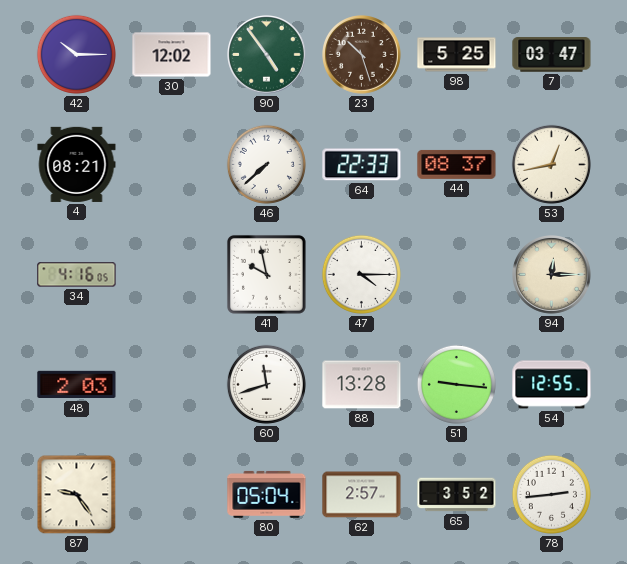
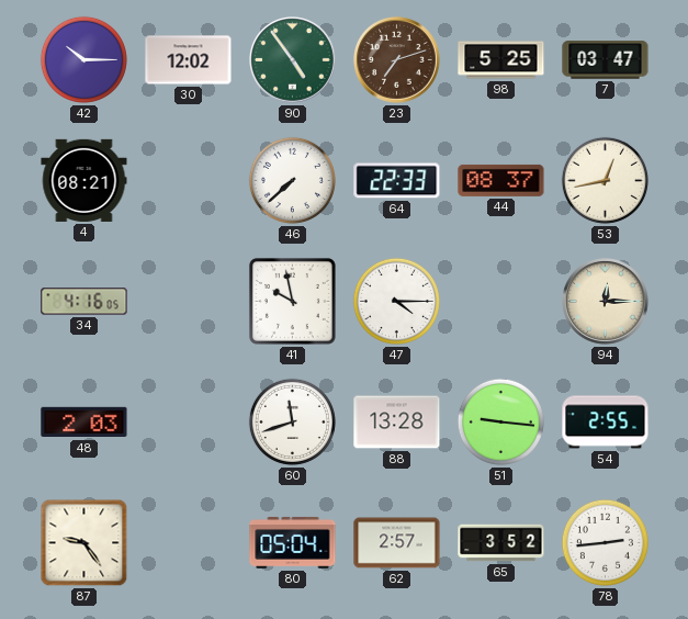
23: 10:27 -> 7:12 (397, 60)
54: 12:55 -> 2:55 (606, 423)
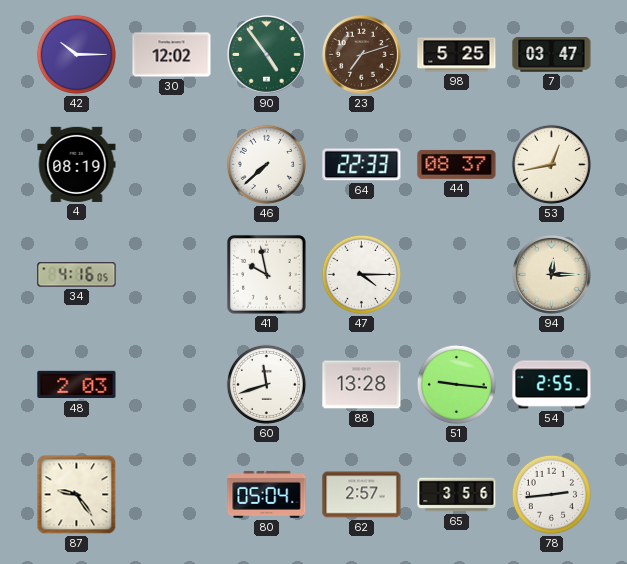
4: 08:21 -> 08:19 (77, 164)
65: 3:52 -> 3:56 (457, 495)
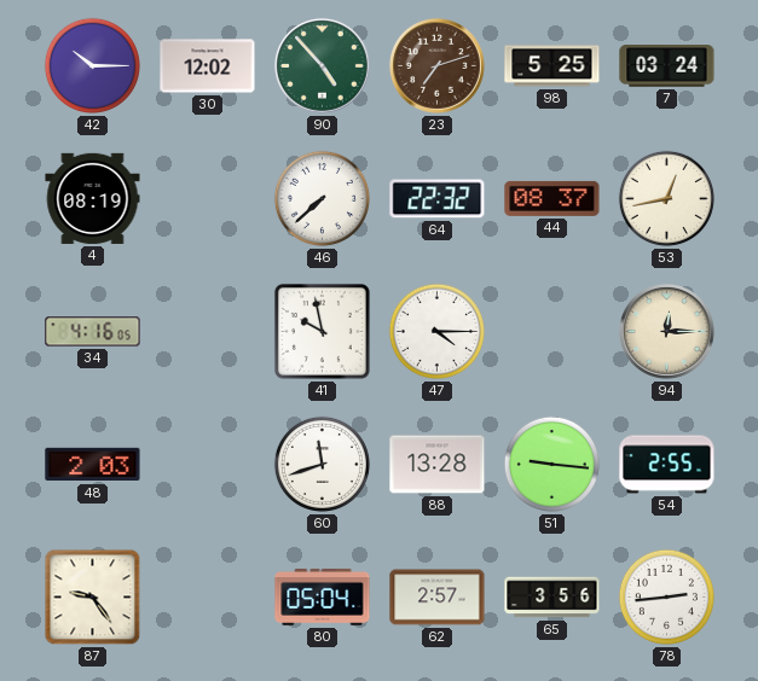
90: 4:54 -> 4:53 (323, 66)
7: 03:47 -> 03:24 (667, 66)
64: 22:33 -> 22:32 (438, 199)
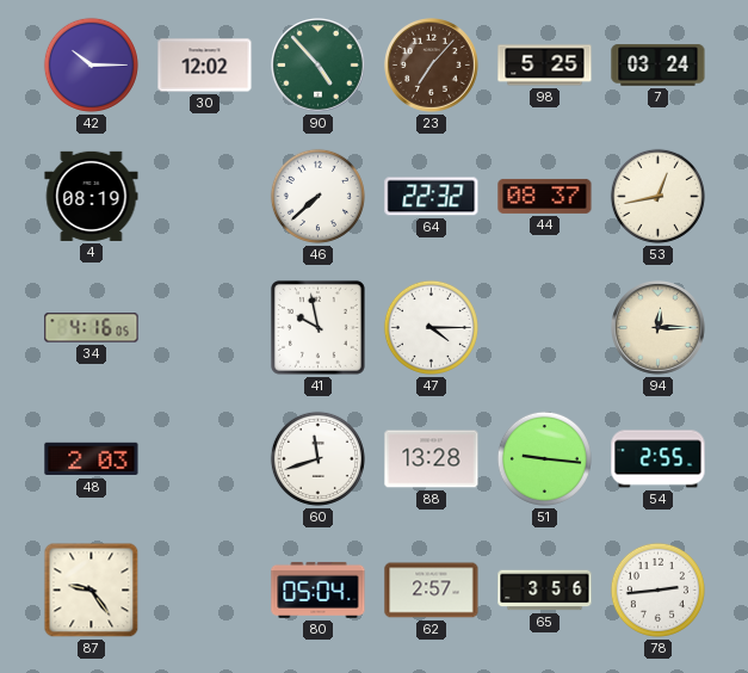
23: 7:12 -> 7:07 (432, 66)
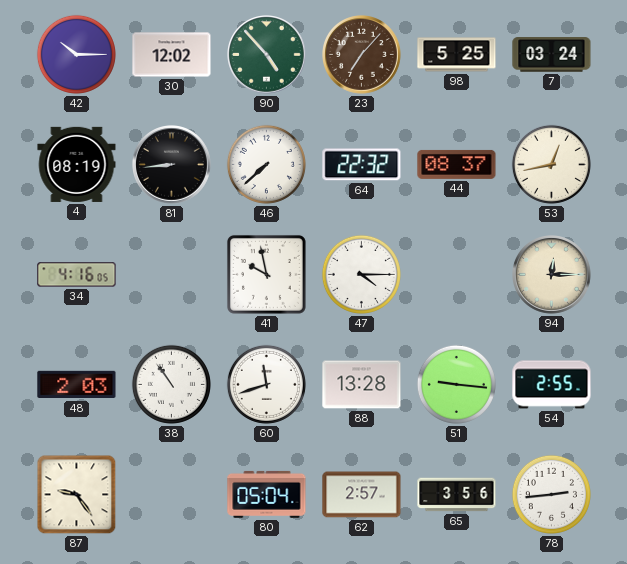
81: none -> 8:44 (172, 165)
38: none -> 10:54 (171, 384)
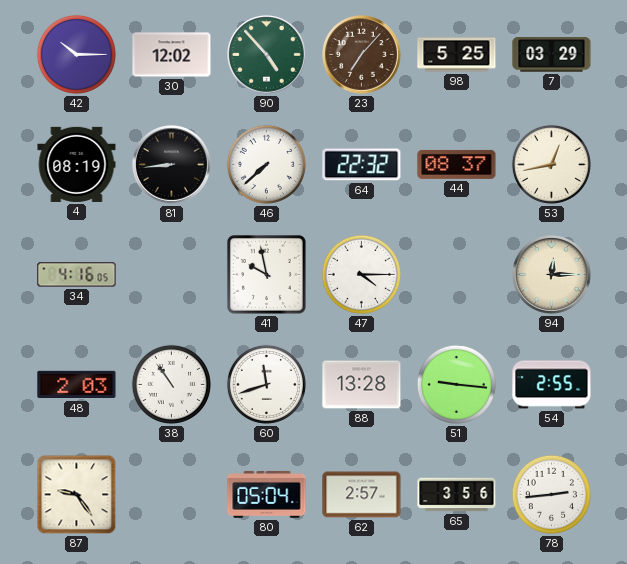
7: 03:24 -> 03:29 (552, 55)
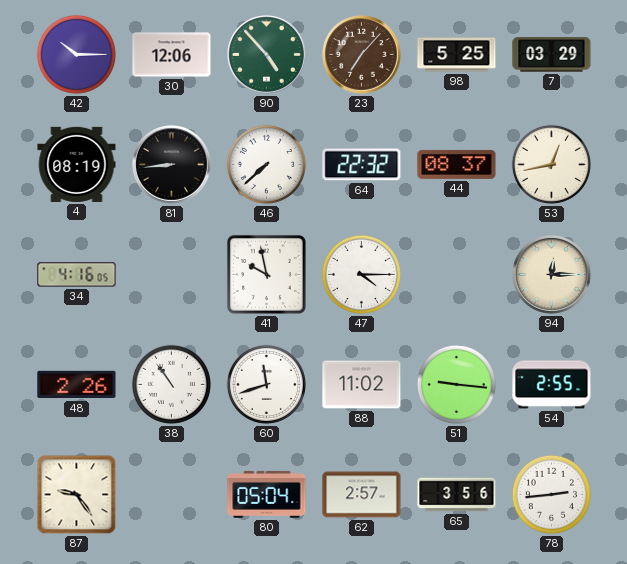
30: 12:02 -> 12:06 (172, 55)
48: 2:03 -> 2:26 (77, 385)
88: 13:28 -> 11:02 (362, 385)
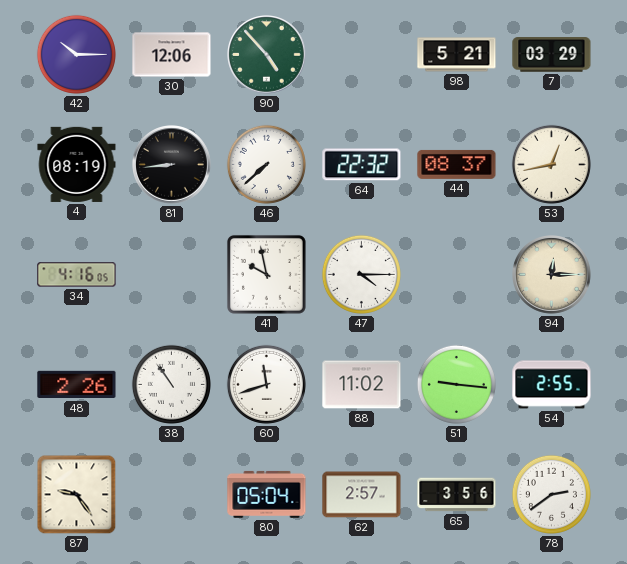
23: 7:07 -> none (362, 55)
98: 5:25 -> 5:21 (457, 55)
78: 2:44 -> 2:39 (551, 494)
